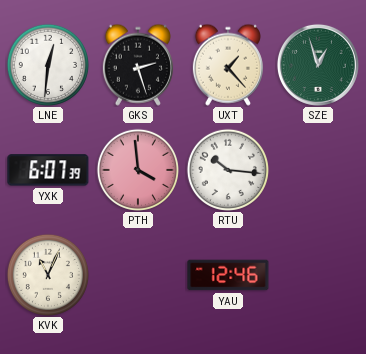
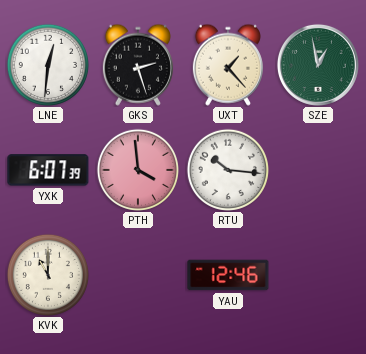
SZE: 12:57 -> 12:58 (318, 65)
KVK: 11:04 -> 11:00 (48, 275)
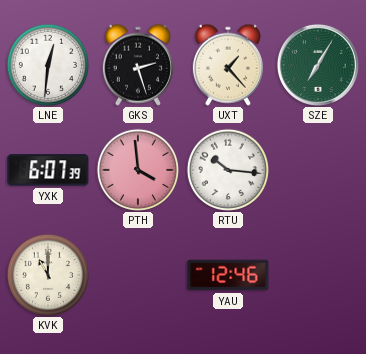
SZE: 12:58 -> 7:05 (318, 65)
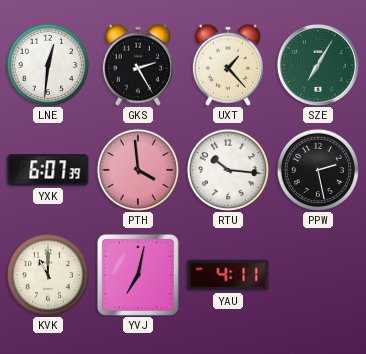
GKS: 2:27 -> 2:25 (138, 65)
PPW: none -> 2:28 (318, 170)
YVJ: none -> 7:02 (138, 275)
YAU: 12:46 -> 4:11 (228, 275)
